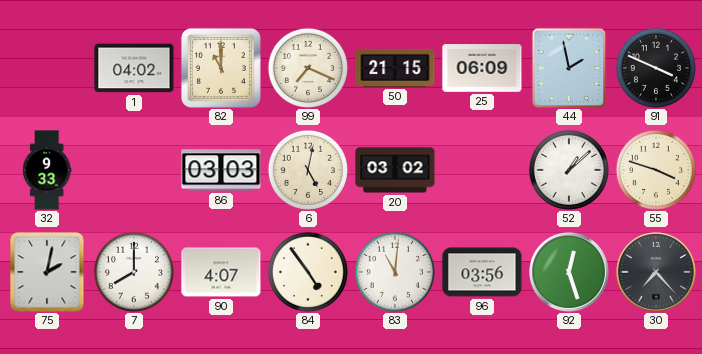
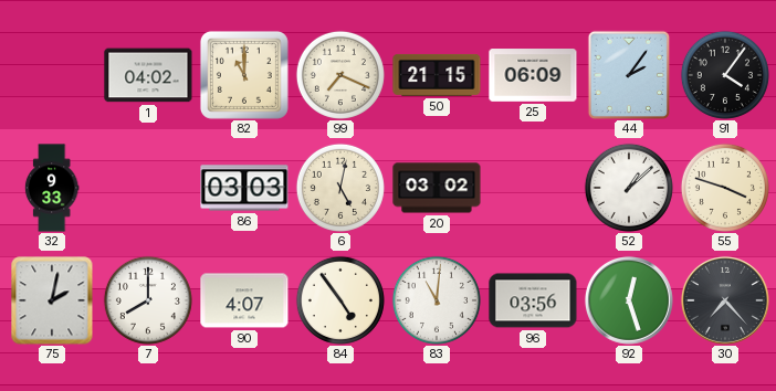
44: 1:58 -> 2:06 (629, 75)
91: 3:49 -> 4:06 (725, 75)
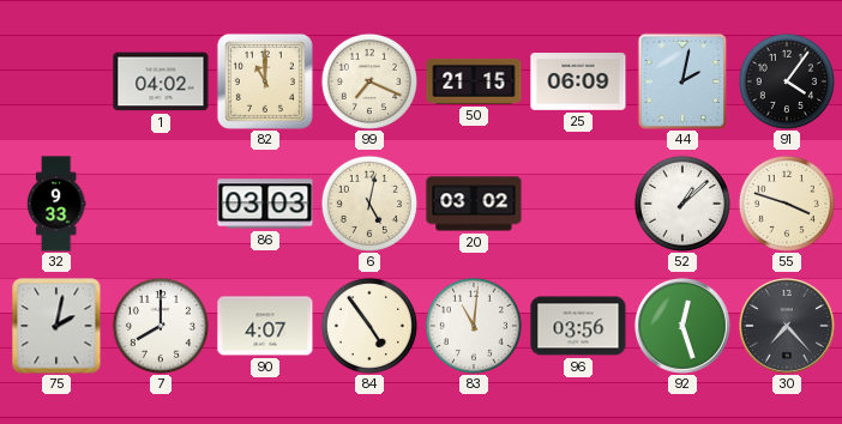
44: 2:06 -> 2:02 (682, 81)
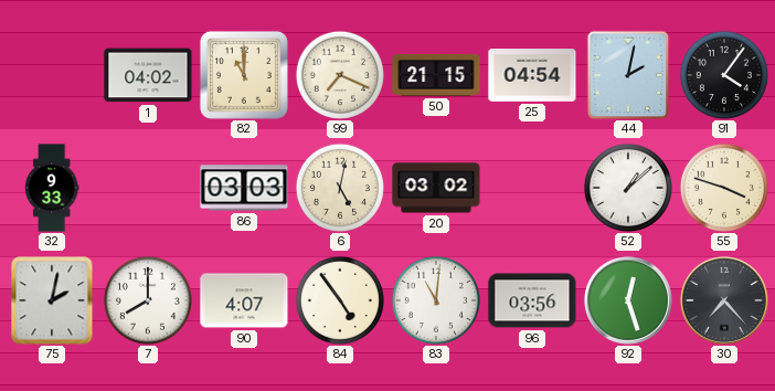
25: 06:09 -> 04:54 (532, 75)
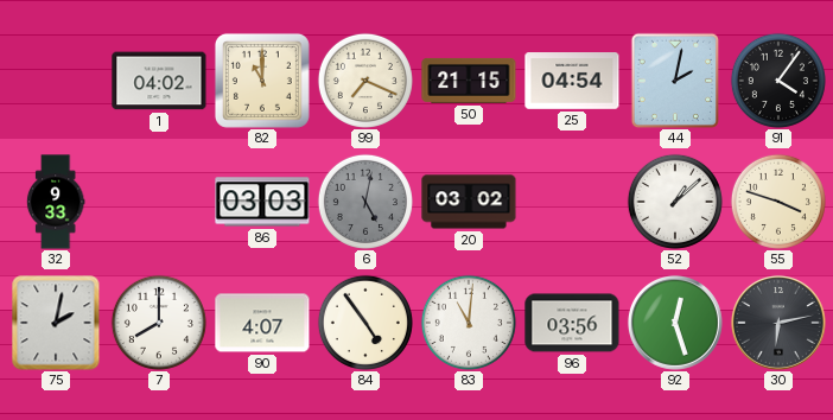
6 dial: cream -> grey (365, 202)
30: 7:23 -> 6:13 (778, 323)
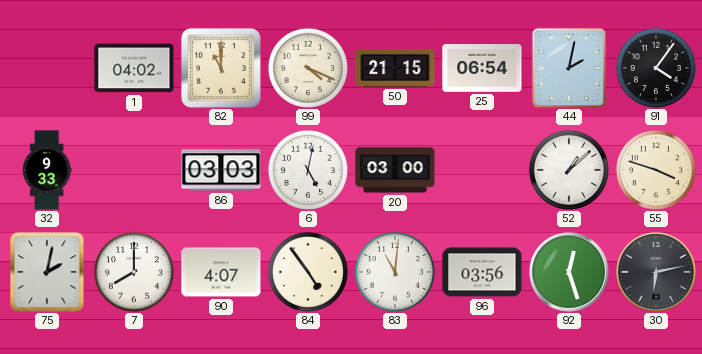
99: 7:19 -> 4:19 (308, 68)
25: 04:54 -> 06:54 (482, 68)
6 dial: grey -> white (308, 170)
20: 03:02 -> 03:00 (395, 170)
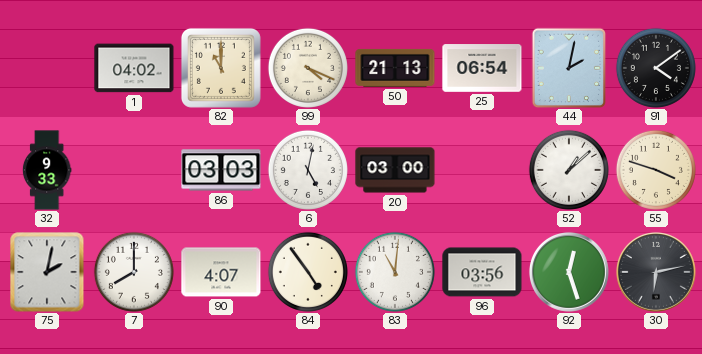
50: 21:15 -> 21:13 (395, 68)
91: 4:06 -> 4:09 (656, 68)
